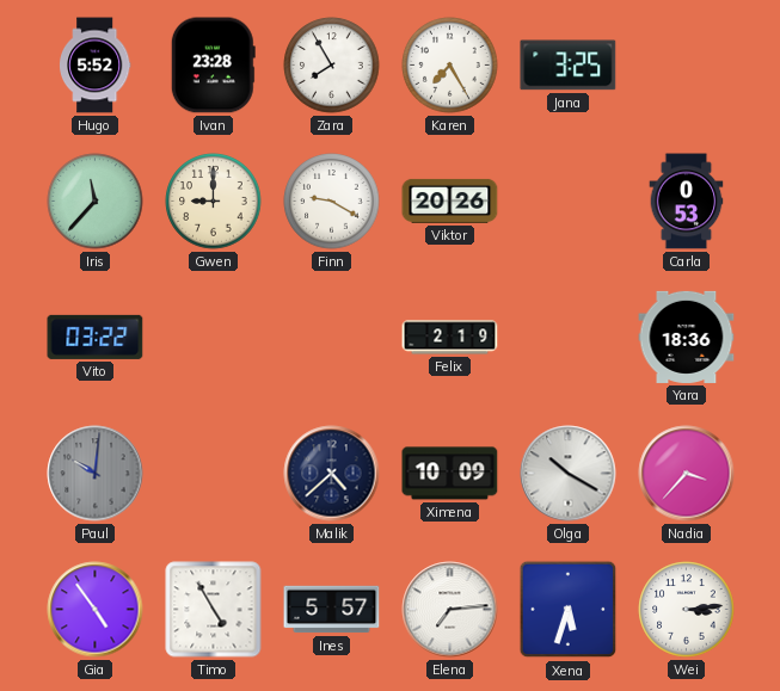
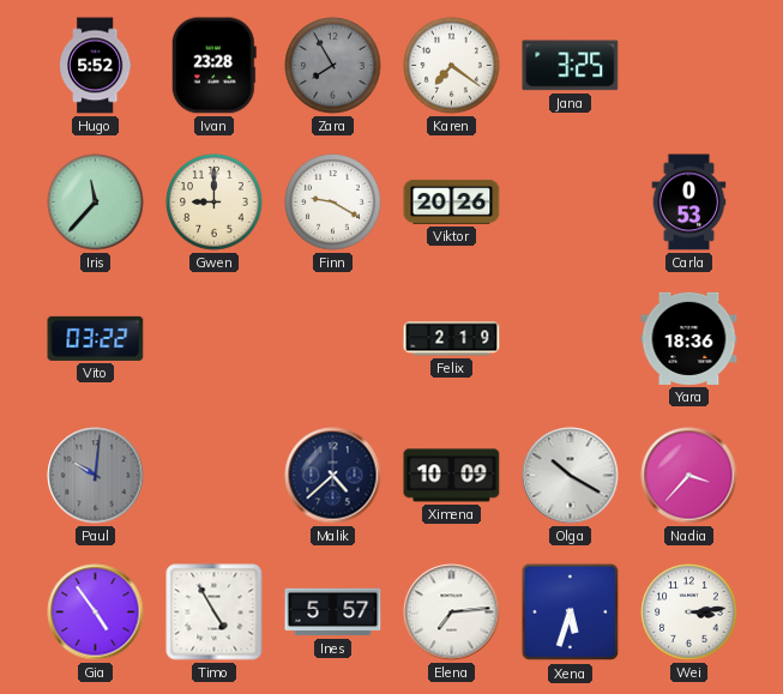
Zara dial: white -> grey (333, 66)
Karen: 7:25 -> 7:21 (452, 66)
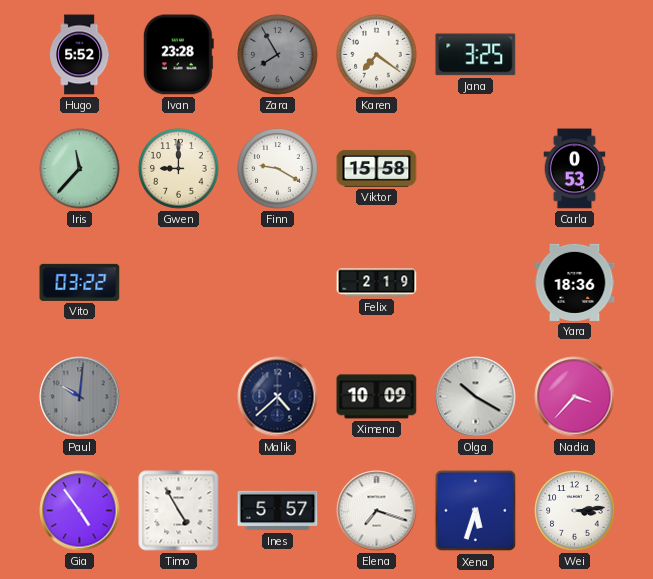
Viktor: 20:26 -> 15:58 (377, 168)
Elena: 7:14 -> 7:18 (377, 511)
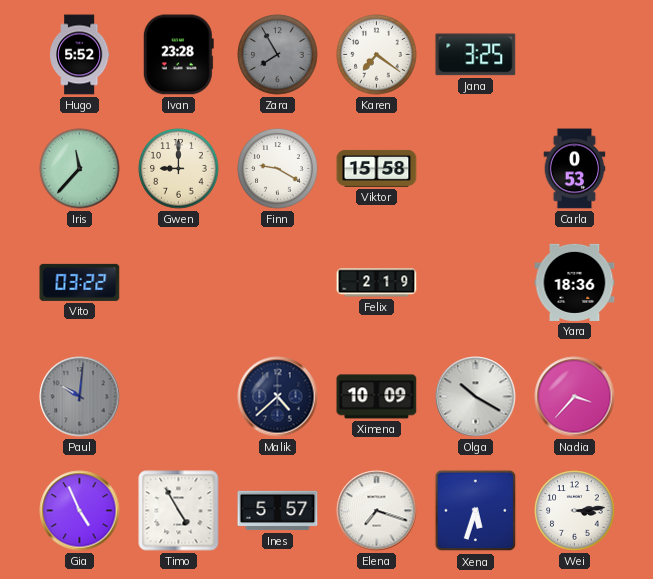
Gia: 4:54 -> 4:56 (80, 511)
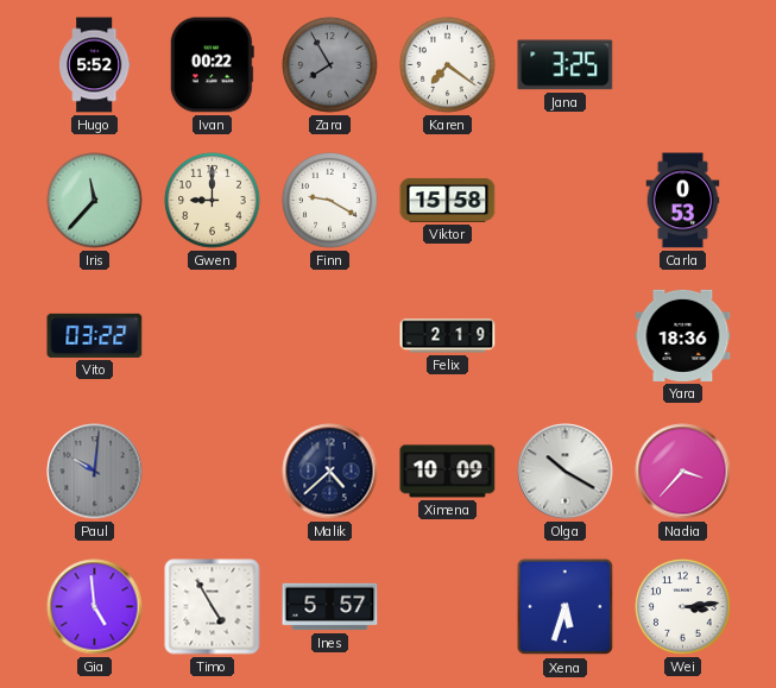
Ivan: 23:28 -> 00:22 (212, 65)
Gia: 4:56 -> 4:59 (95, 607)
Elena: 7:18 -> none (377, 511)
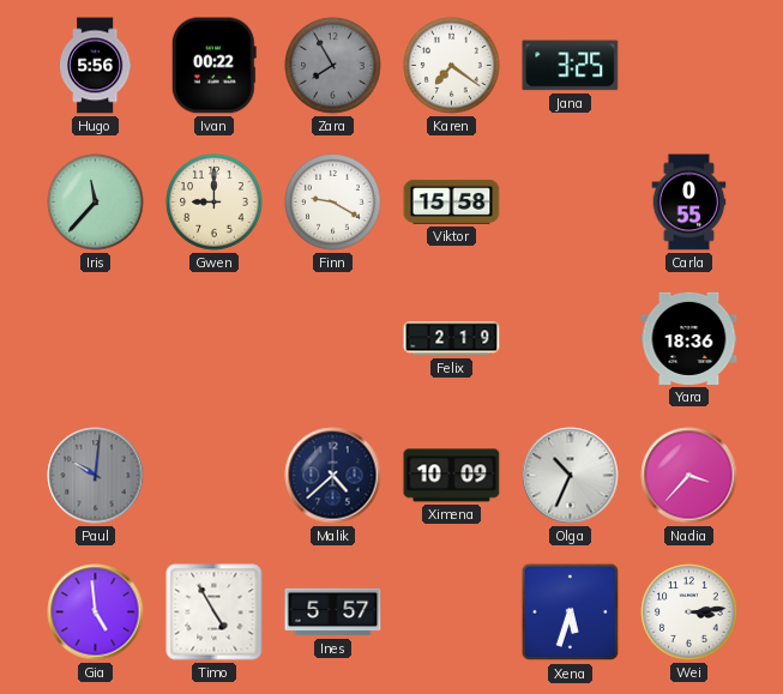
Hugo: 5:52 -> 5:56 (95, 66)
Carla: 0:53 -> 0:55 (689, 203)
Vito: 03:22 -> none (95, 335)
Olga: 10:20 -> 10:34 (571, 476)
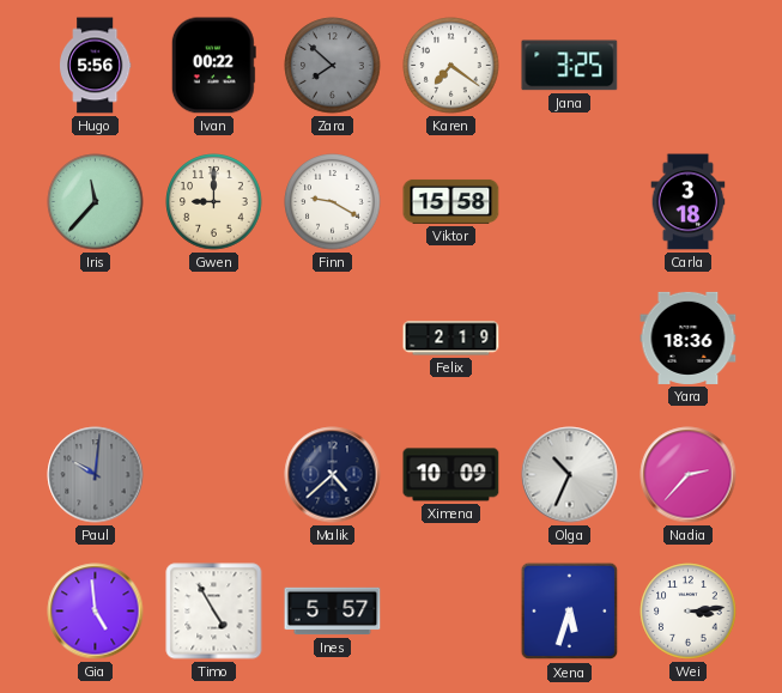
Zara: 7:55 -> 7:52 (333, 66)
Carla: 0:55 -> 3:18 (689, 202)
Nadia: 3:37 -> 2:37 (689, 475)
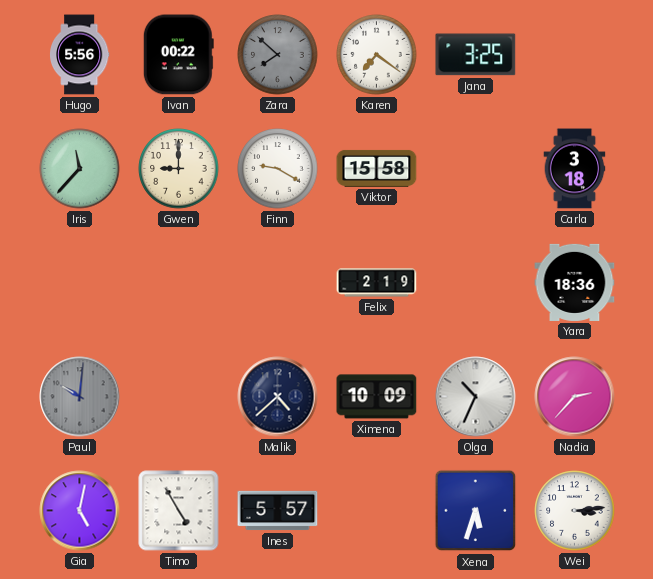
Gia: 4:59 -> 5:02 (80, 511)
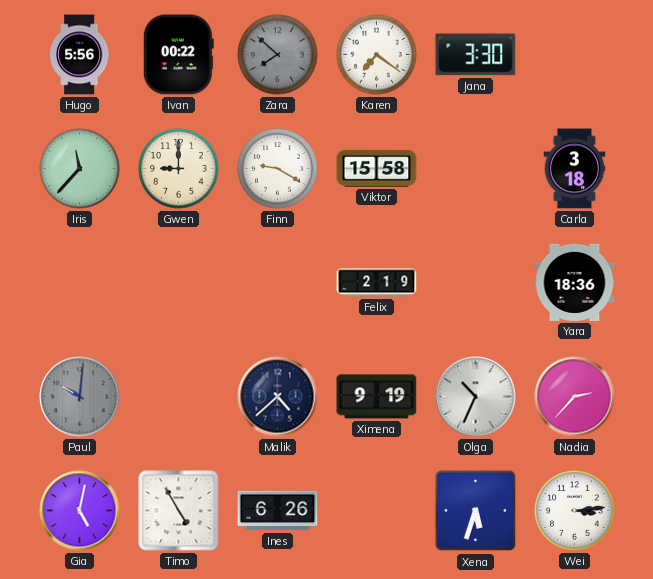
Jana: 3:25 -> 3:30 (476, 55)
Ximena: 10:09 -> 9:19 (377, 397)
Ines: 5:57 -> 6:26 (278, 511)
